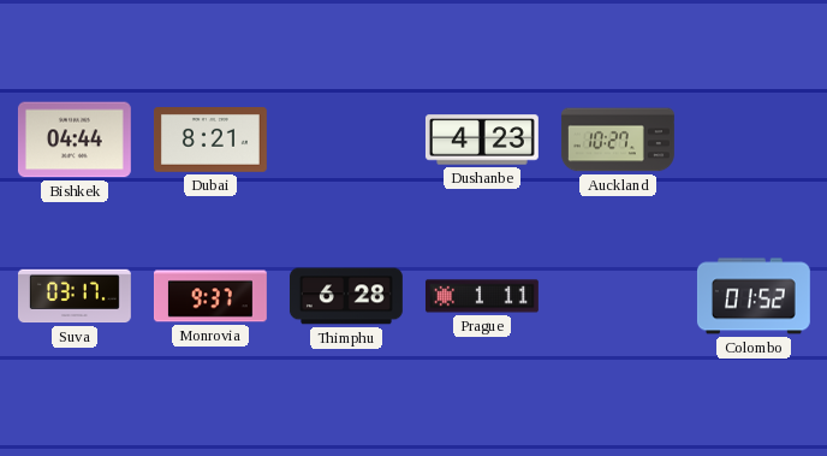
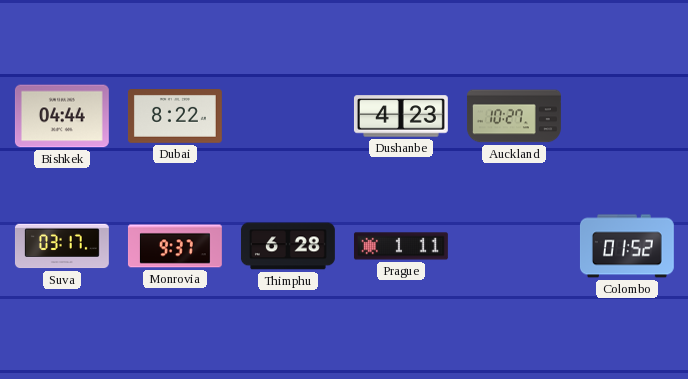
Dubai: 8:21 -> 8:22 (175, 117)
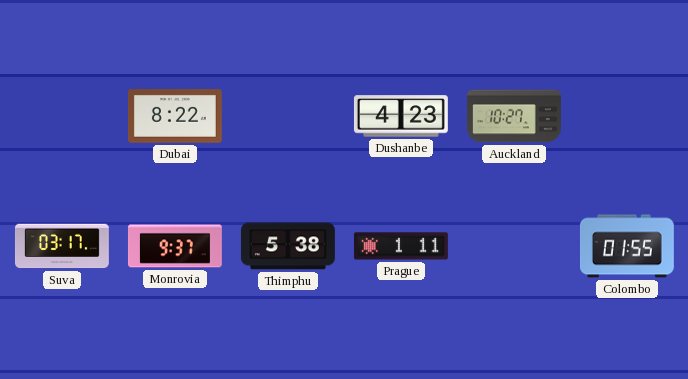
Bishkek: 04:44 -> none (62, 116)
Thimphu: 6:28 -> 5:38 (288, 246)
Colombo: 01:52 -> 01:55 (627, 246)
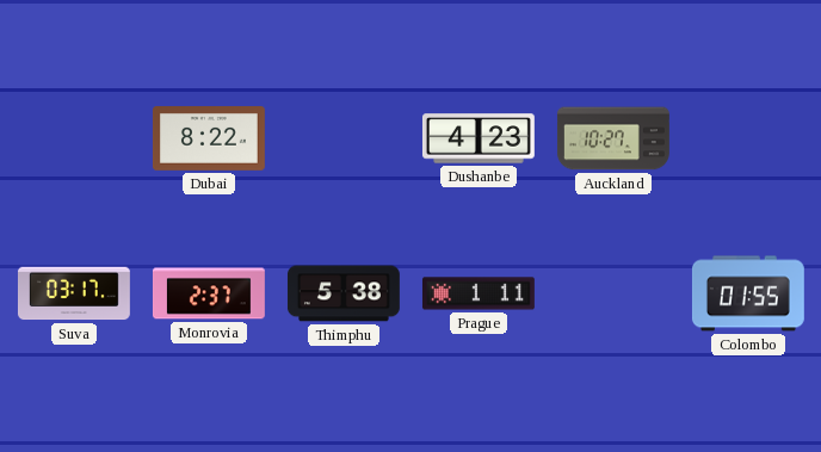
Monrovia: 9:37 -> 2:37 (209, 293)
